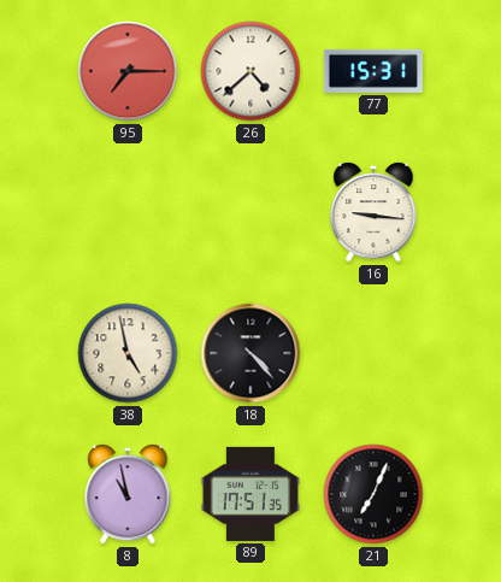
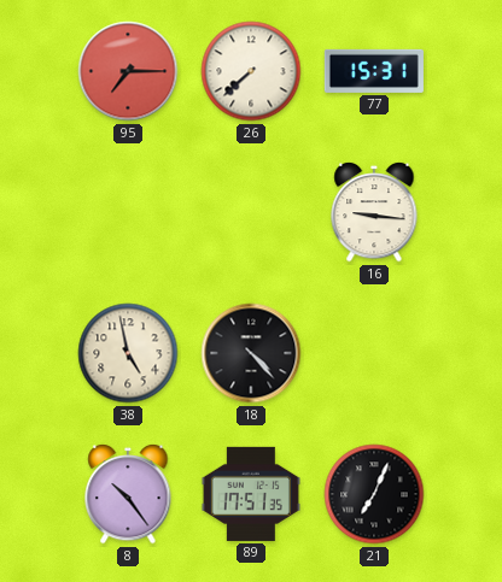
26: 4:38 -> 7:38 (251, 71)
8: 10:58 -> 10:24 (128, 494)
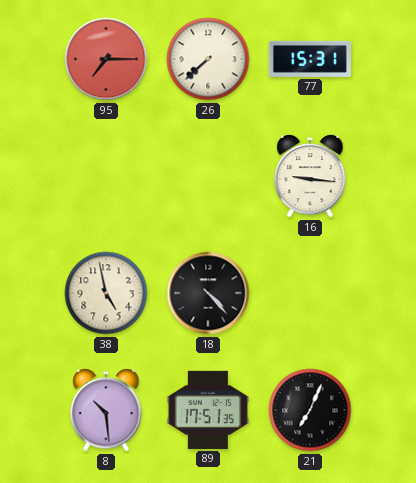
8: 10:24 -> 10:29 (106, 410)
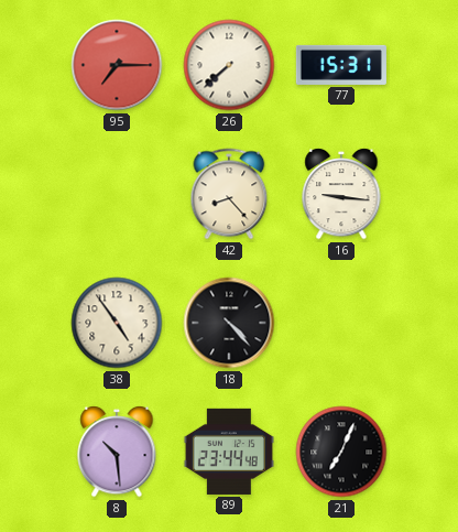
42: none -> 8:23 (229, 194)
38: 4:58 -> 4:54 (117, 323)
89: 17:51 -> 23:44 (229, 452)
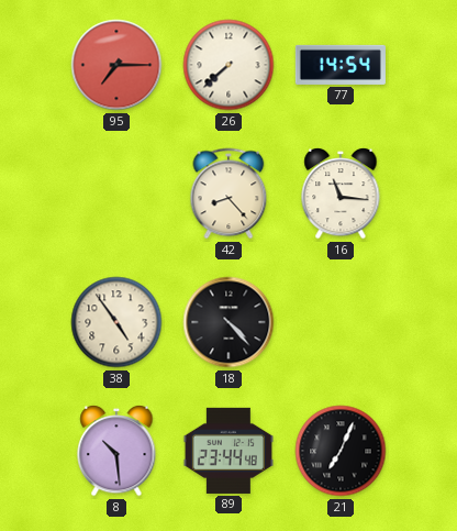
77: 15:31 -> 14:54 (341, 65)
16: 9:16 -> 11:16 (341, 193)
